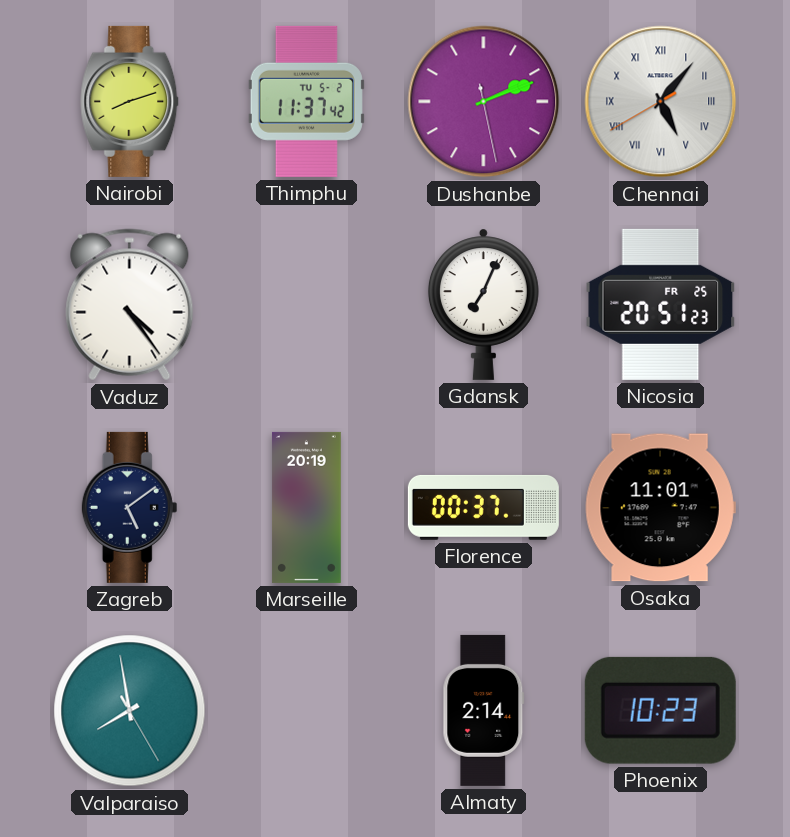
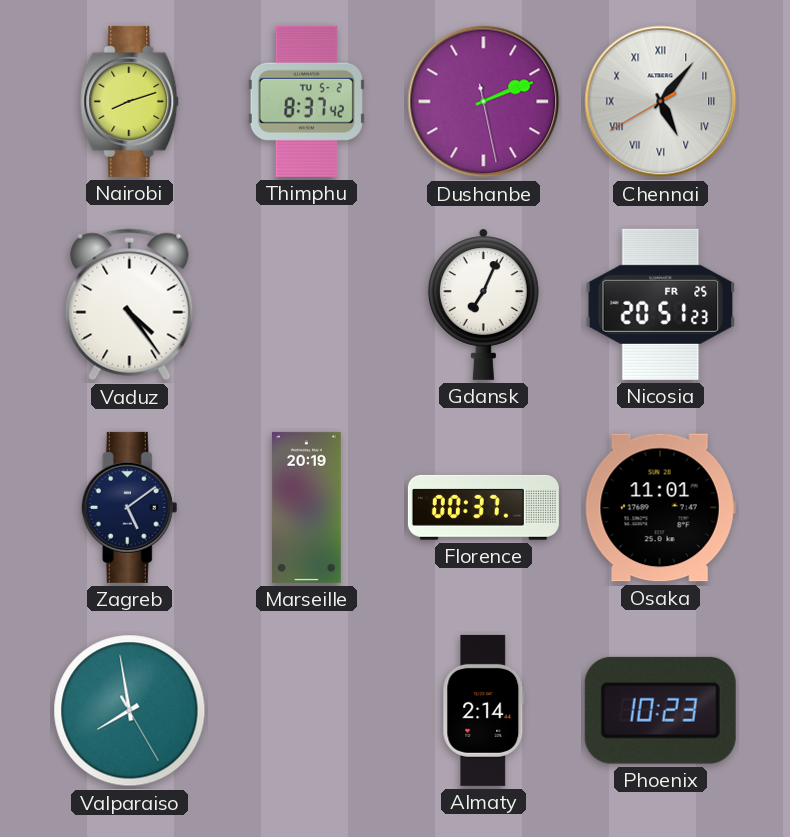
Thimphu: 11:37 -> 8:37 (306, 101)
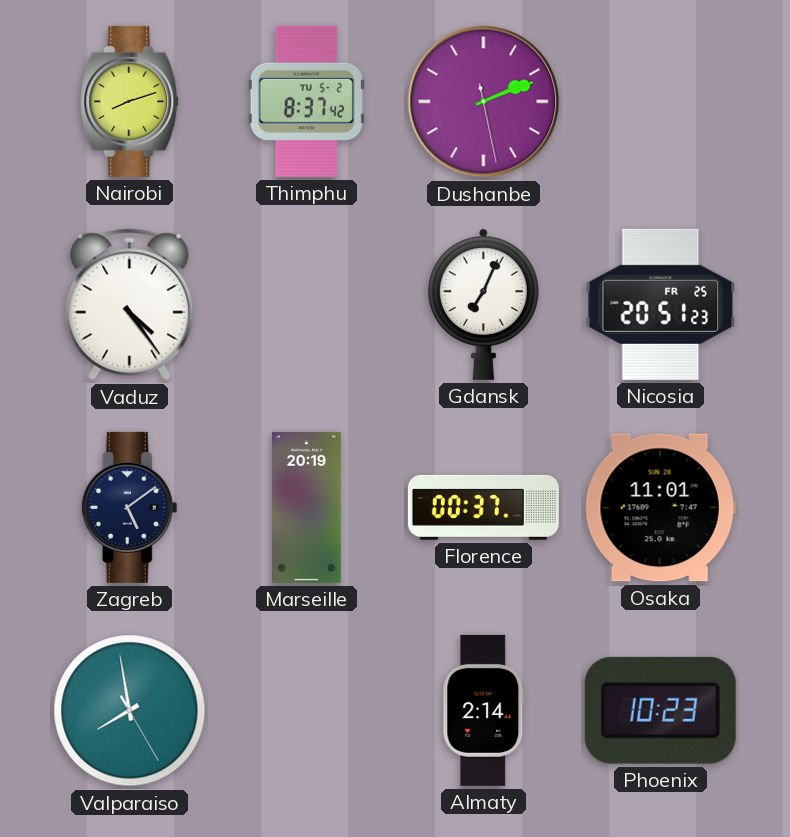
Chennai: 5:06 -> none (661, 102)
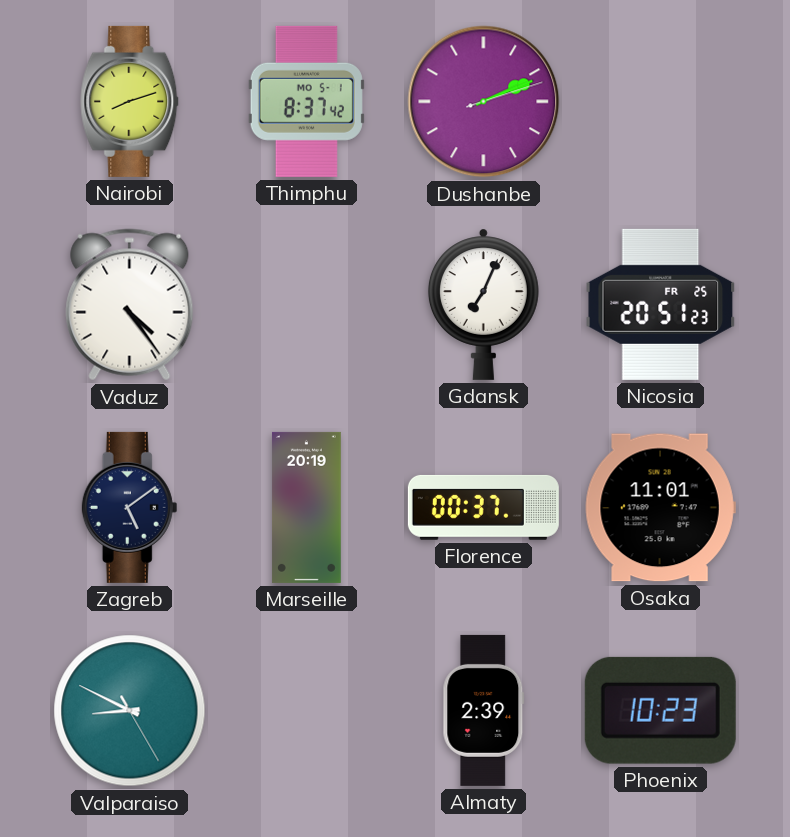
Thimphu date: TU 5-2 -> MO 5-1 (306, 101)
Dushanbe: 2:11:28 -> 2:11:12 (484, 102)
Valparaiso: 7:58 -> 8:49 (130, 711)
Almaty: 2:14 -> 2:39 (484, 710)
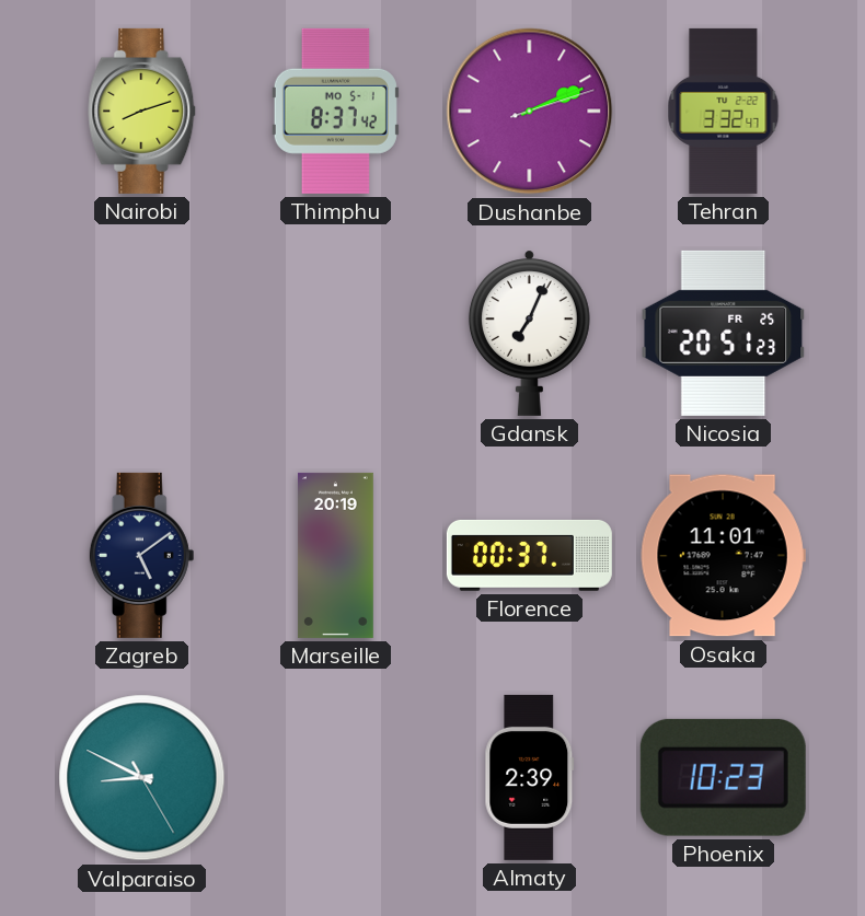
Tehran: none -> 3:32 (724, 111)
Vaduz: 4:24 -> none (130, 305)
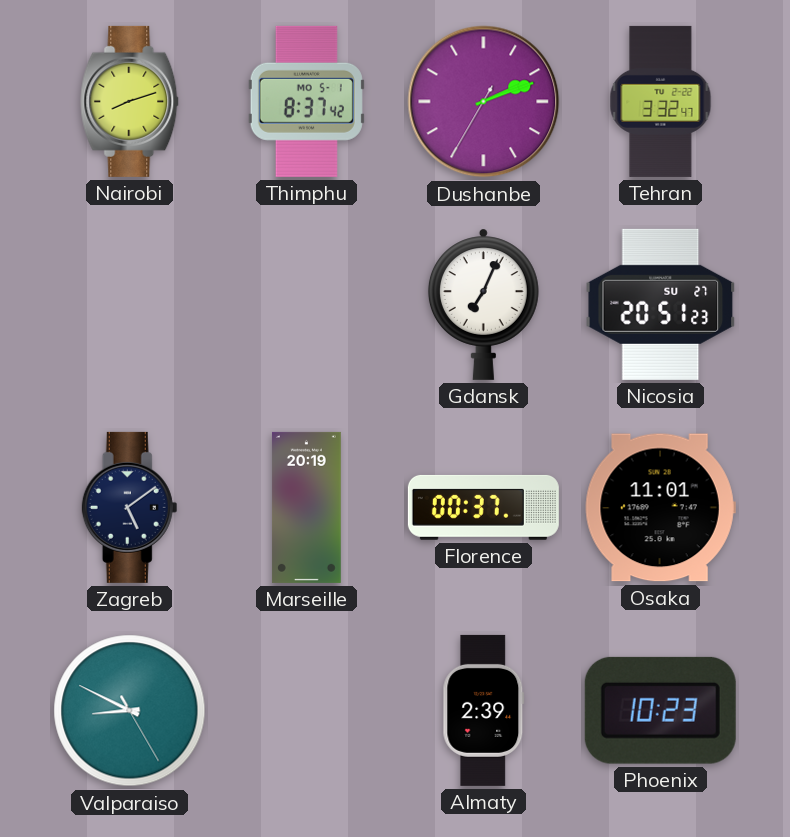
Dushanbe: 2:11:12 -> 2:11:35 (484, 102)
Nicosia date: FR 25 -> SU 27 (661, 304)
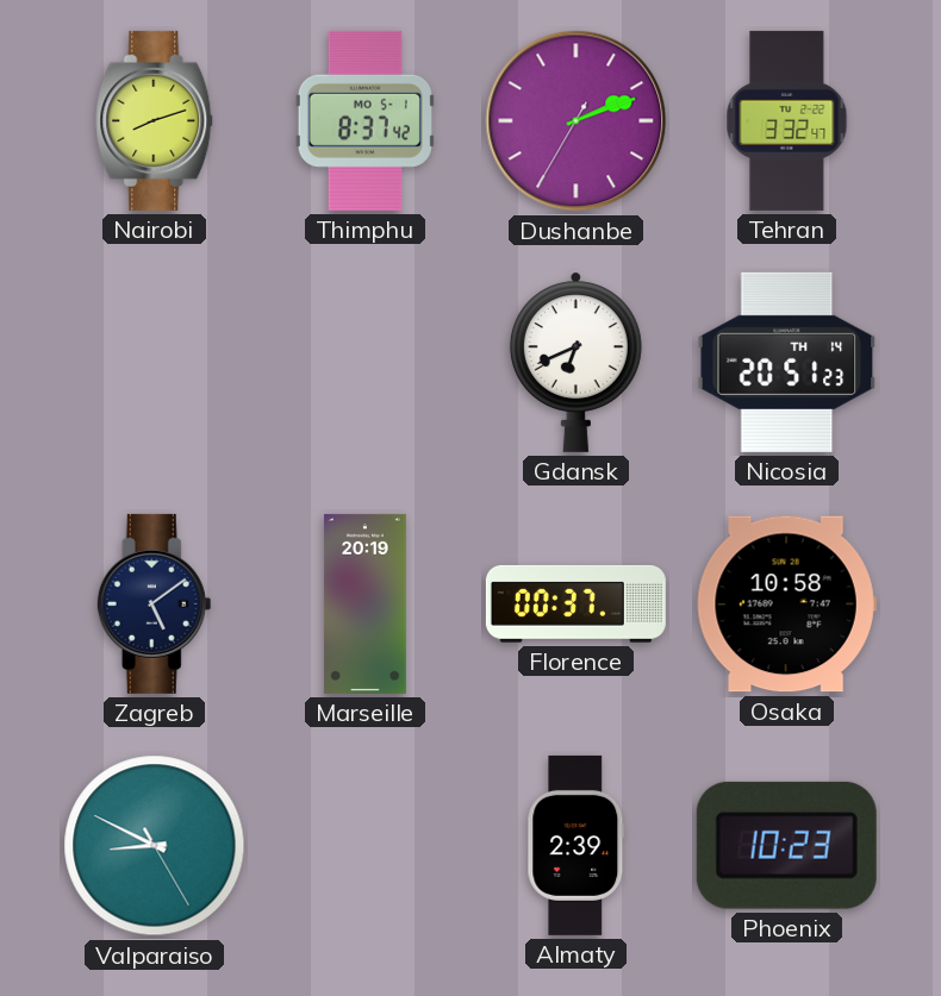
Gdansk: 7:04 -> 6:41 (575, 362)
Nicosia date: SU 27 -> TH 14 (787, 362)
Osaka: 11:01 -> 10:58 (786, 605)
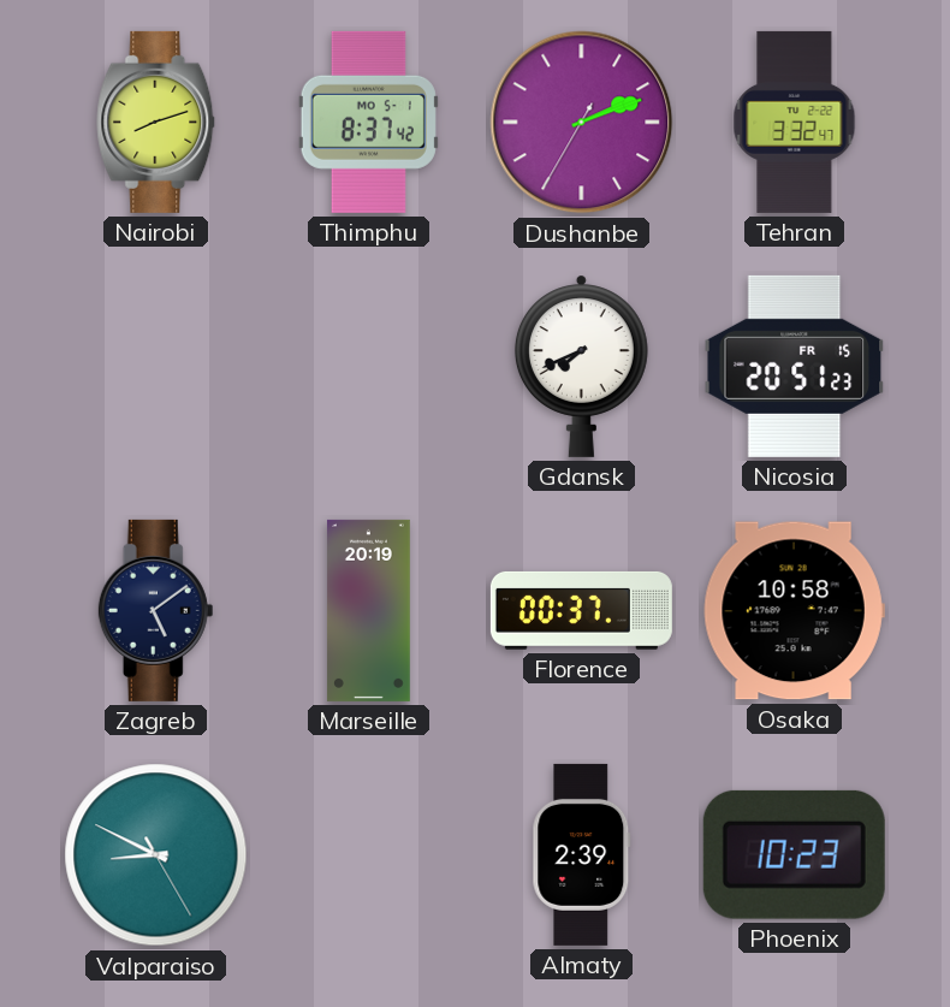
Gdansk: 6:41 -> 7:41 (581, 366)
Nicosia date: TH 14 -> FR 15 (795, 366)
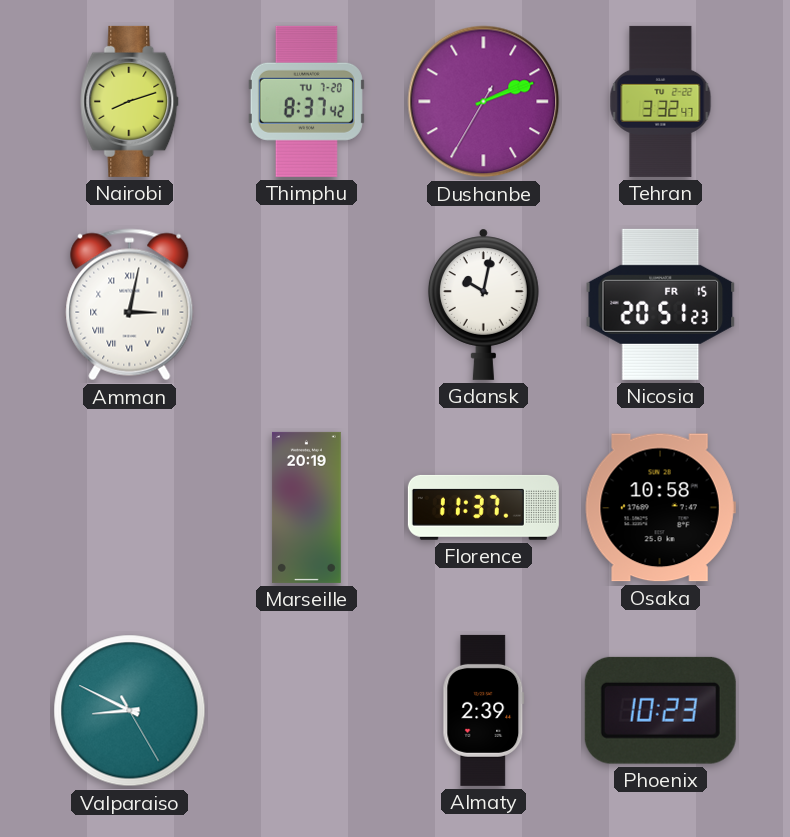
Thimphu date: MO 5-1 -> TU 7-20 (306, 101)
Amman: none -> 3:02 (130, 305)
Gdansk: 7:41 -> 10:02 (483, 304)
Zagreb: 5:09 -> none (156, 610)
Florence: 00:37 -> 11:37 (483, 507)
